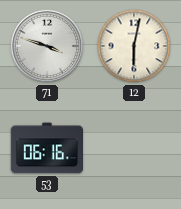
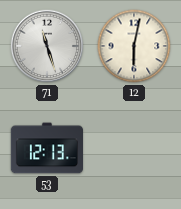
71: 3:48 -> 11:27 (47, 46)
53: 06:16 -> 12:13 (46, 148)
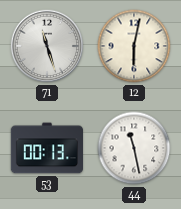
53: 12:13 -> 00:13 (46, 148)
44: none -> 11:28 (134, 148)
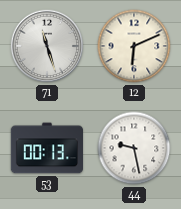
12: 6:02 -> 6:11 (134, 46)
44: 11:28 -> 9:28 (134, 148)
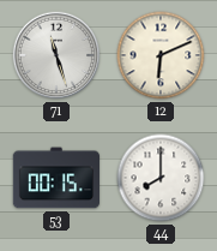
53: 00:13 -> 00:15 (55, 178)
44: 9:28 -> 8:00 (161, 178)
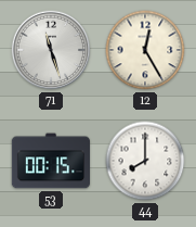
12: 6:11 -> 12:25 (145, 50)
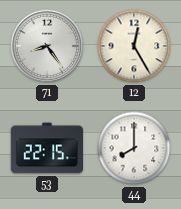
71: 11:27 -> 8:24 (47, 46)
53: 00:15 -> 22:15 (46, 148)
